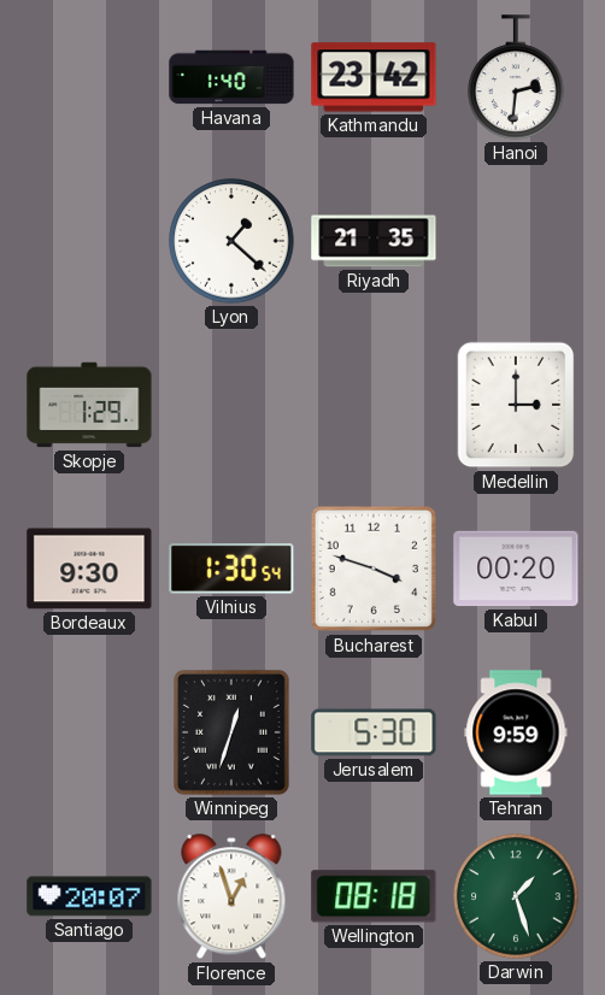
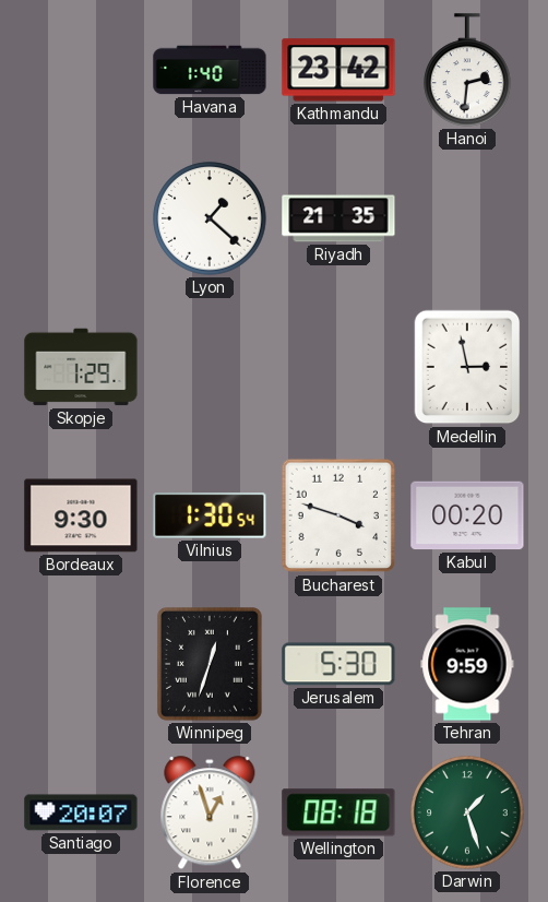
Medellin: 3:00 -> 2:58 (467, 367)
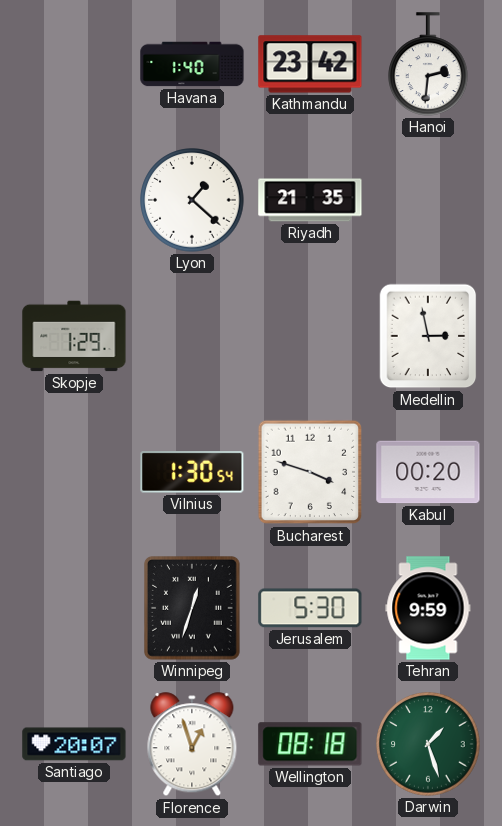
Bordeaux: 9:30 -> none (81, 515)
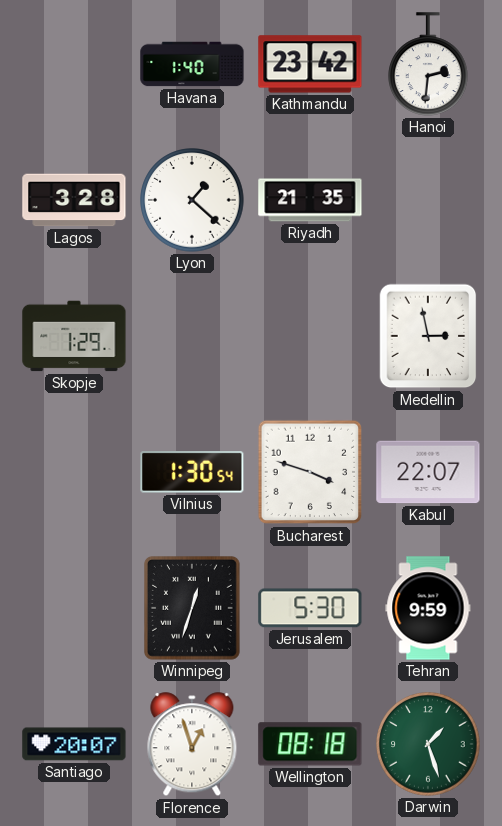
Lagos: none -> 3:28 (74, 200)
Kabul: 00:20 -> 22:07 (428, 472)
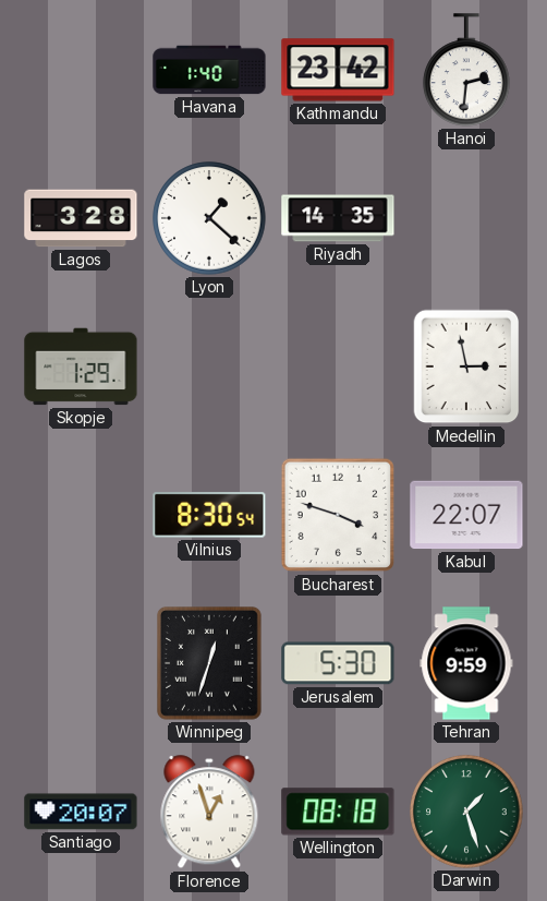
Riyadh: 21:35 -> 14:35 (338, 218)
Vilnius: 1:30 -> 8:30 (209, 516)
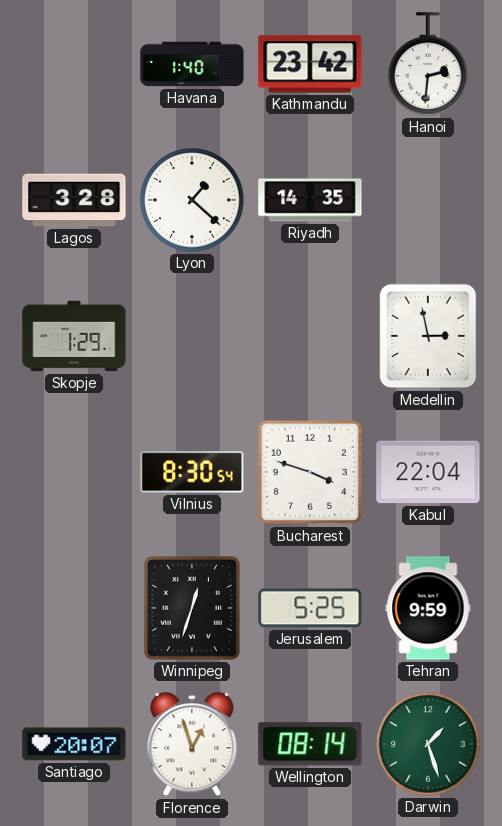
Kabul: 22:07 -> 22:04 (428, 472)
Jerusalem: 5:30 -> 5:25 (310, 608)
Wellington: 08:18 -> 08:14 (310, 744)
